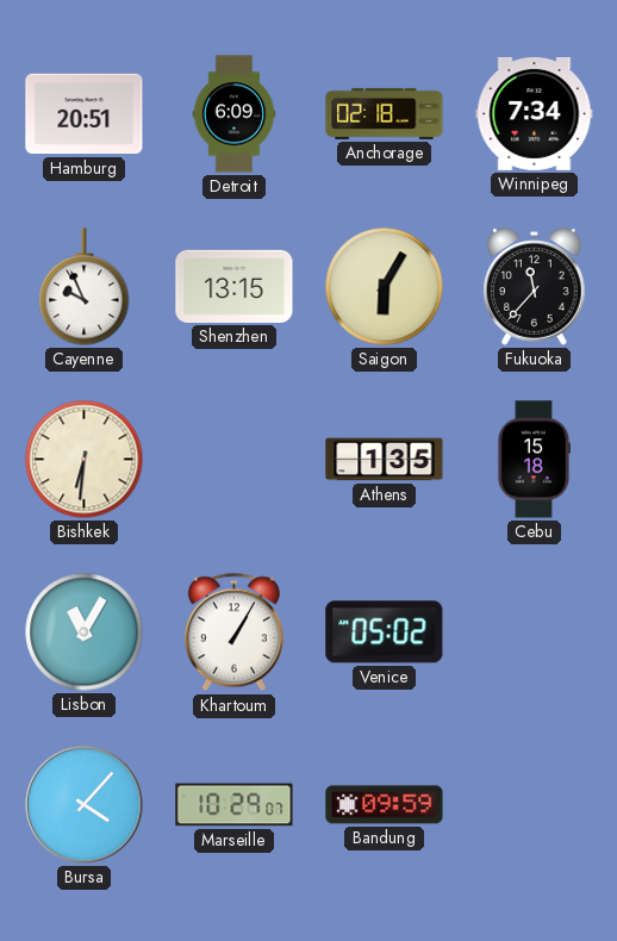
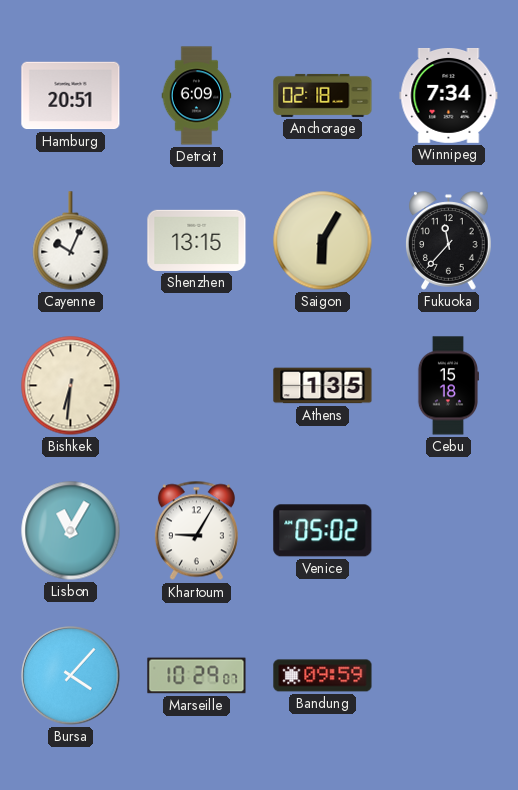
Cayenne: 9:56 -> 10:04 (71, 241)
Khartoum: 1:05 -> 9:05 (196, 531)
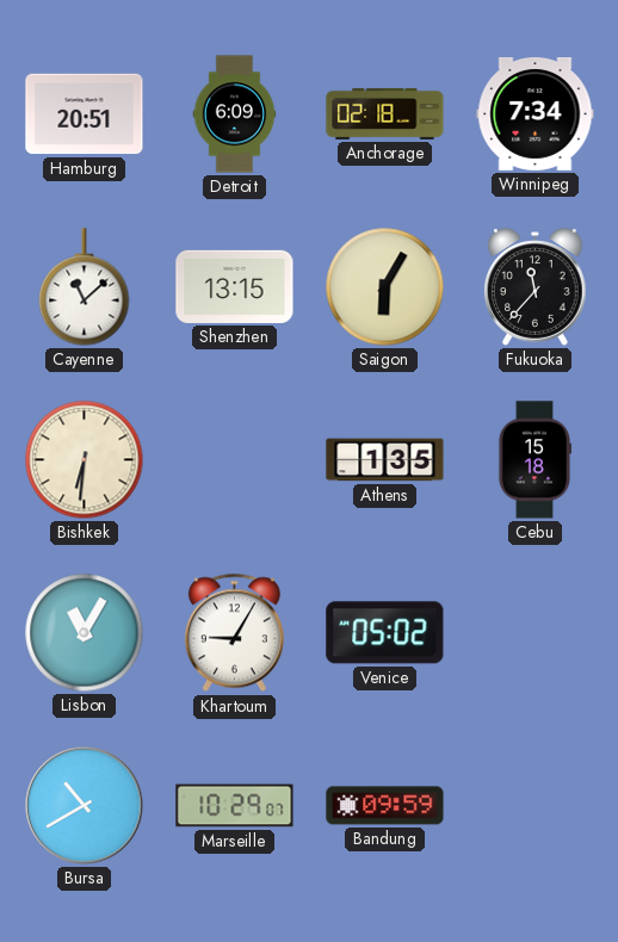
Cayenne: 10:04 -> 11:08 (85, 287)
Bursa: 4:07 -> 10:40 (85, 806)
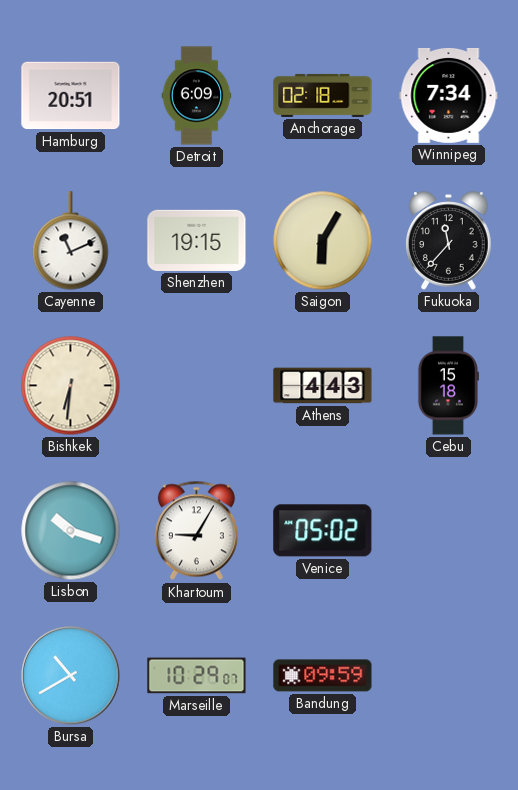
Cayenne: 11:08 -> 11:11 (71, 241)
Shenzhen: 13:15 -> 19:15 (197, 240)
Athens: 1:35 -> 4:43 (323, 386)
Lisbon: 11:05 -> 10:18 (71, 531)
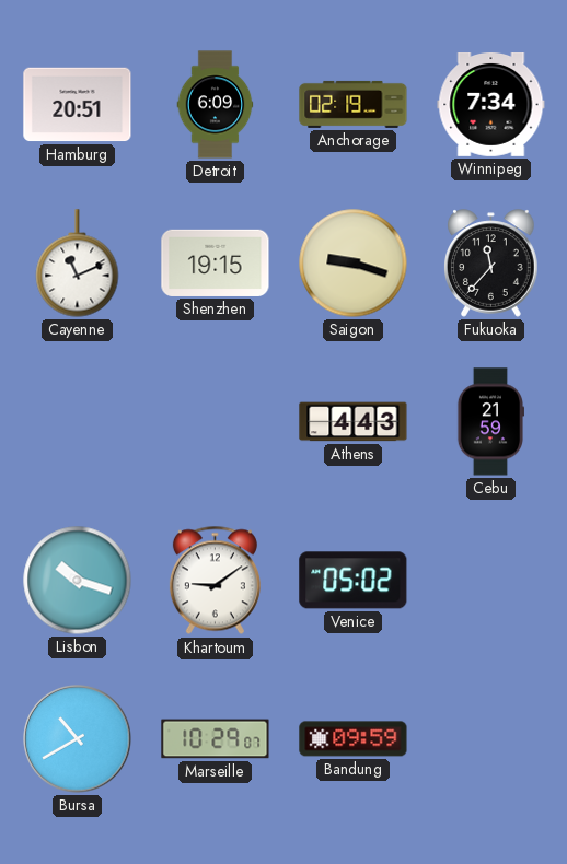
Anchorage: 02:18 -> 02:19 (354, 104)
Saigon: 6:05 -> 9:18 (354, 264)
Bishkek: 6:31 -> none (71, 386)
Cebu: 15:18 -> 21:59 (490, 422)
Khartoum: 9:05 -> 9:09 (215, 581)
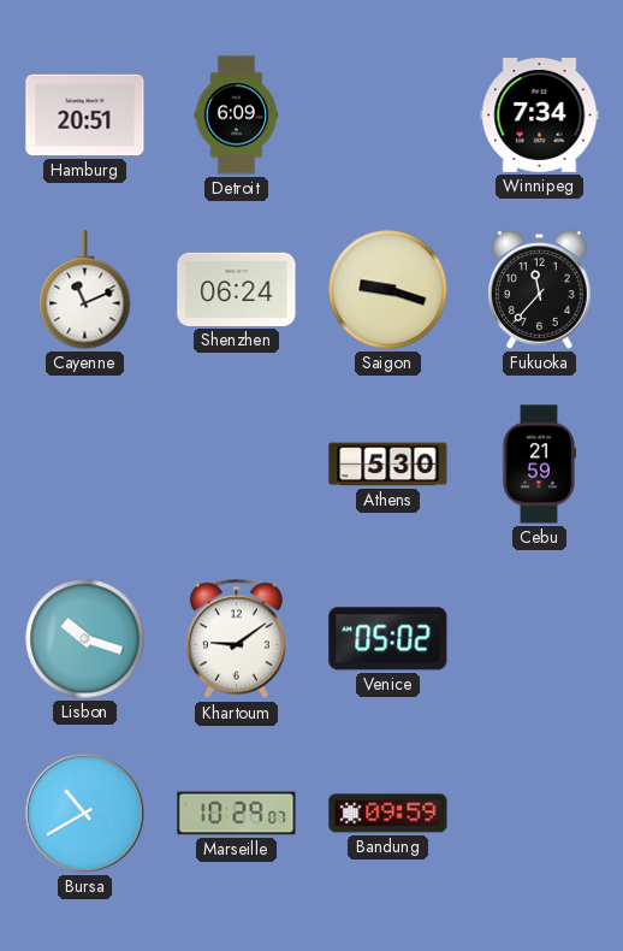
Anchorage: 02:19 -> none (354, 104)
Shenzhen: 19:15 -> 06:24 (237, 289)
Athens: 4:43 -> 5:30 (388, 465)
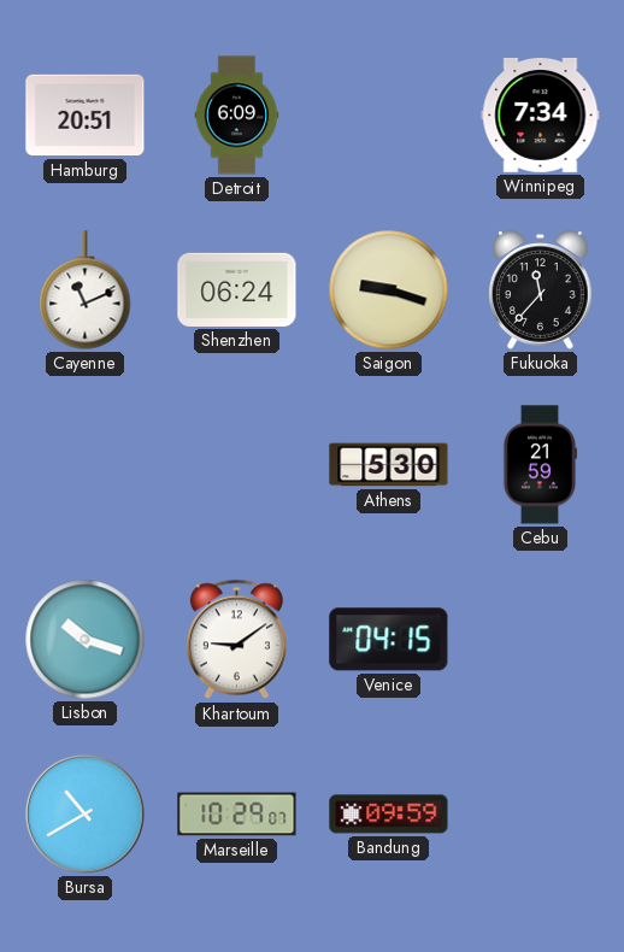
Venice: 05:02 -> 04:15 (389, 640)
